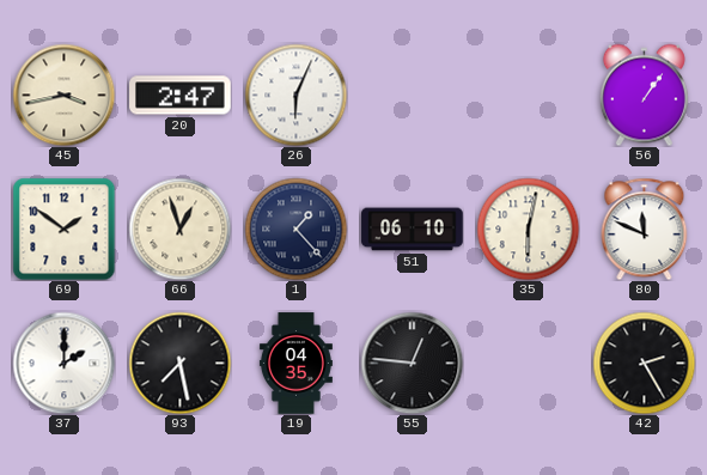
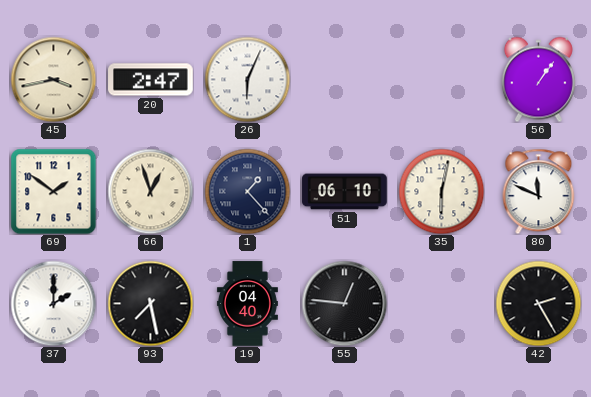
19: 04:35 -> 04:40 (247, 304)
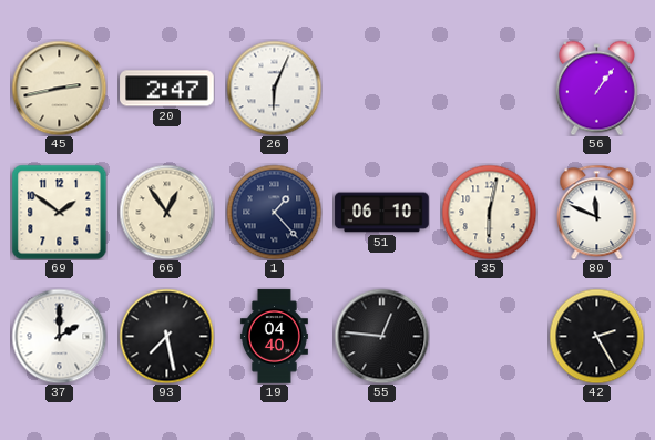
45: 3:43 -> 2:43 (59, 88)
66: 12:57 -> 12:54 (166, 212)
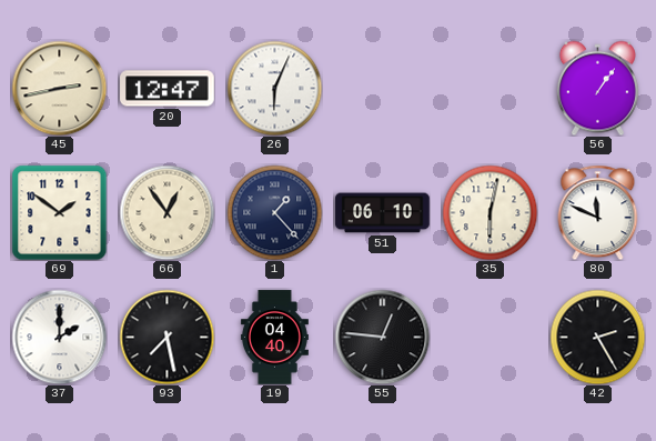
20: 2:47 -> 12:47 (168, 89)
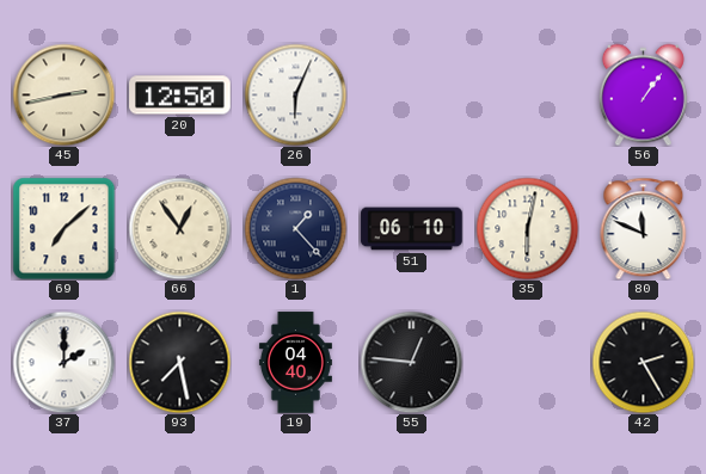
20: 12:47 -> 12:50 (180, 96)
69: 1:51 -> 7:08 (63, 228)
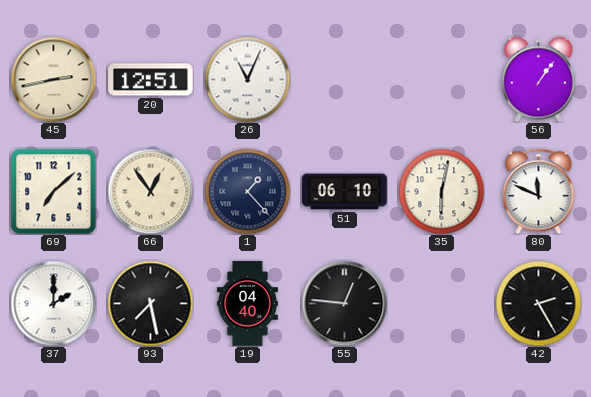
20: 12:50 -> 12:51 (151, 80)
26: 6:04 -> 11:04 (247, 79)
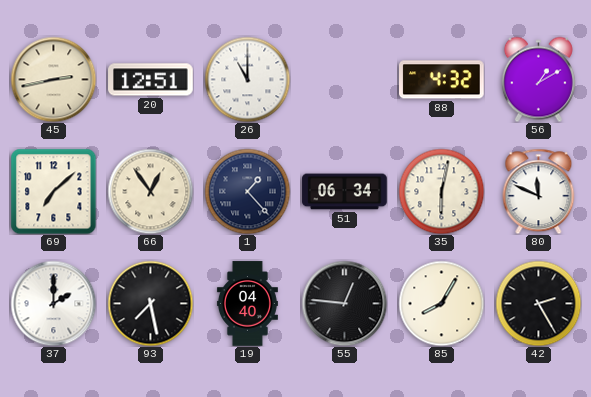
26: 11:04 -> 11:00 (247, 79)
88: none -> 4:32 (442, 80)
56: 1:06 -> 1:10 (538, 79)
51: 06:10 -> 06:34 (345, 192)
85: none -> 8:05 (441, 303)
